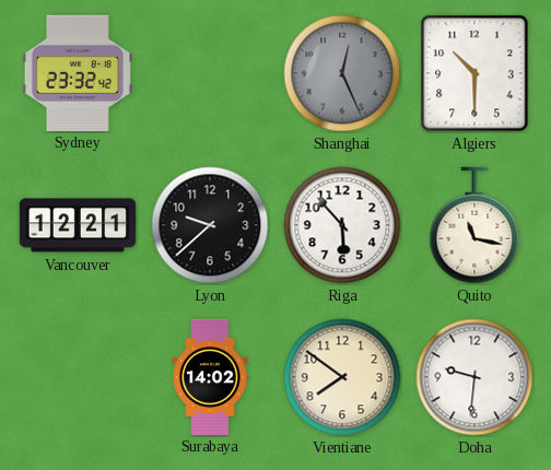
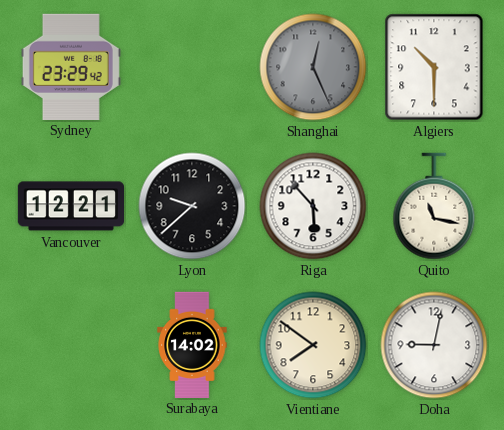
Sydney: 23:32 -> 23:29 (71, 66)
Doha: 9:31 -> 9:02 (434, 345)
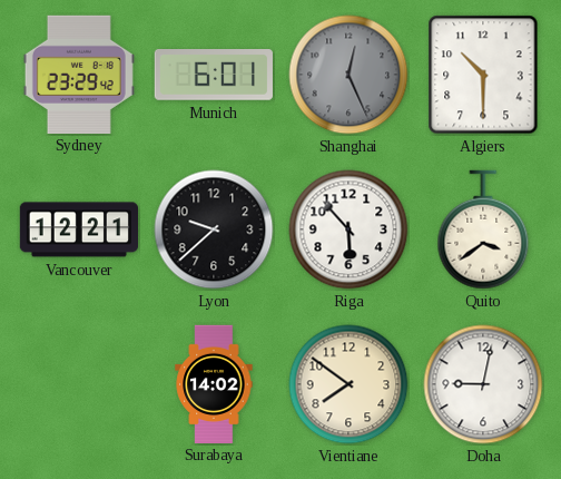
Munich: none -> 6:01 (214, 76)
Quito: 11:17 -> 3:39 (483, 229)
